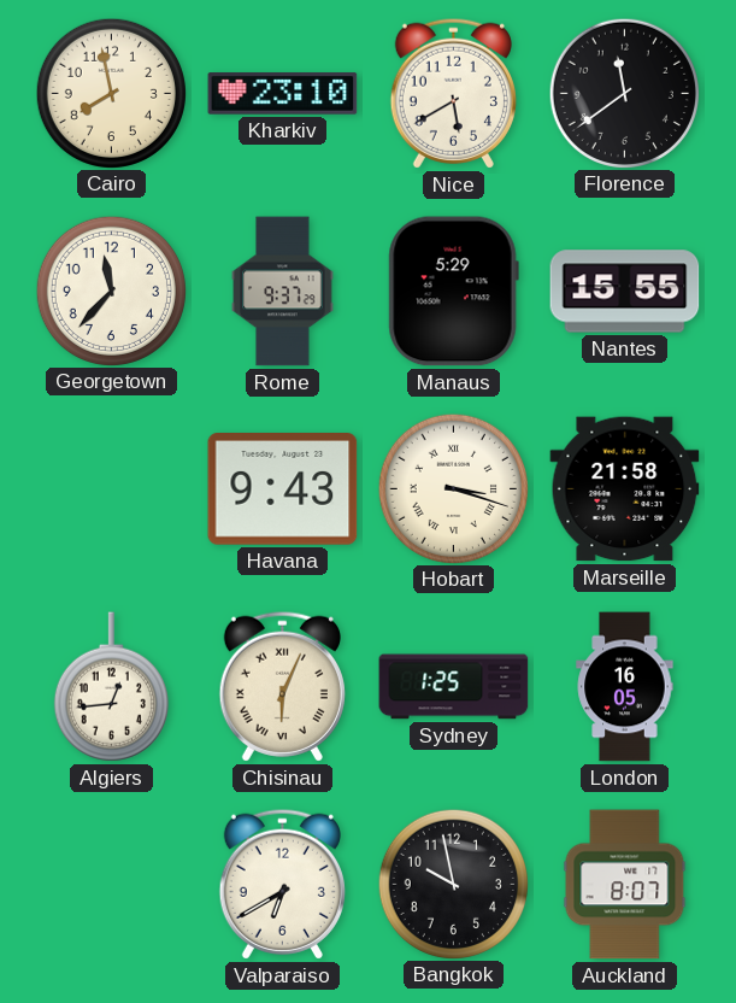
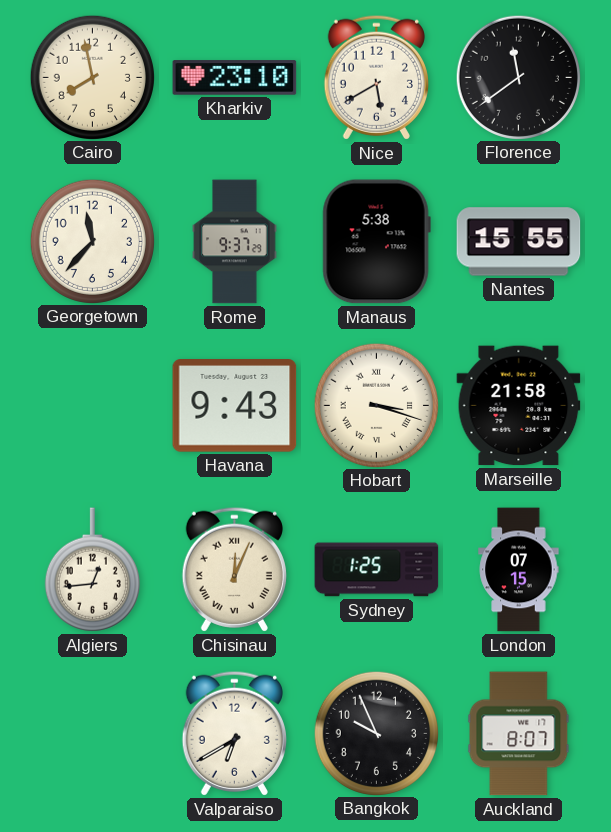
Manaus: 5:29 -> 5:38 (376, 242)
Chisinau: 6:04 -> 12:04 (234, 569)
London: 16:05 -> 07:15 (519, 570)
Bangkok: 9:58 -> 9:56 (376, 733)
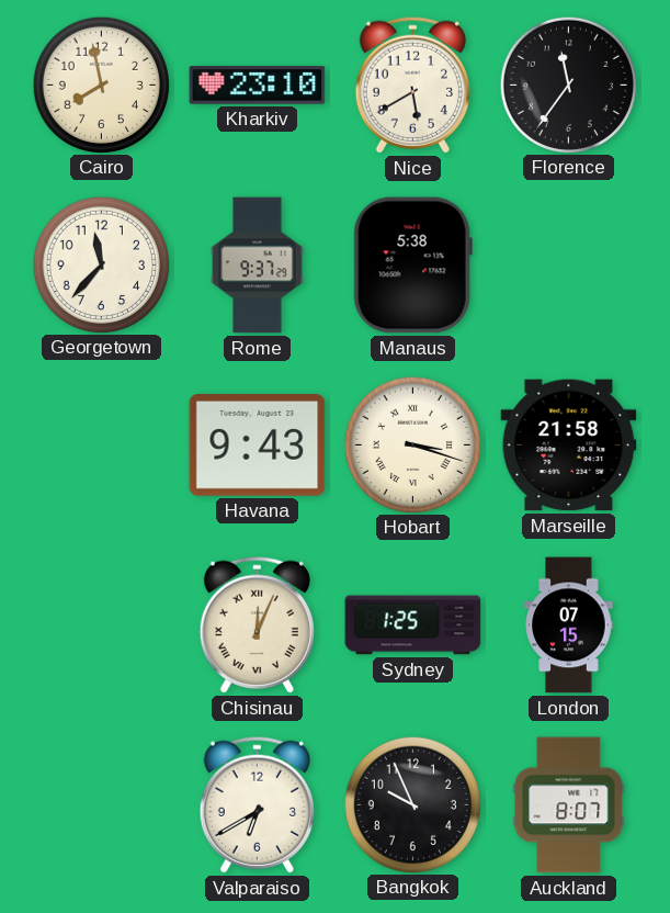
Florence: 11:39 -> 11:36 (568, 84)
Nantes: 15:55 -> none (519, 242)
Algiers: 12:44 -> none (92, 570)
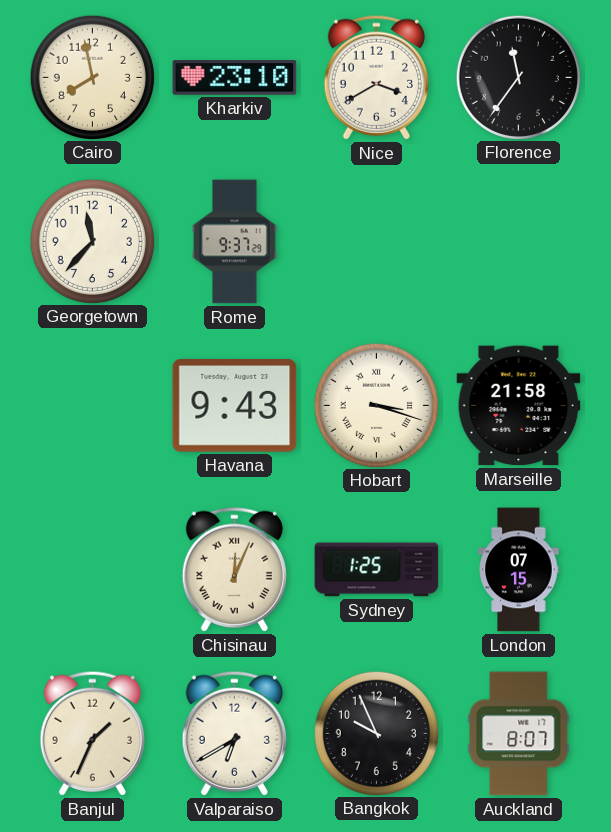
Nice: 5:40 -> 3:40 (376, 77)
Manaus: 5:38 -> none (412, 266)
Banjul: none -> 1:34 (92, 733)
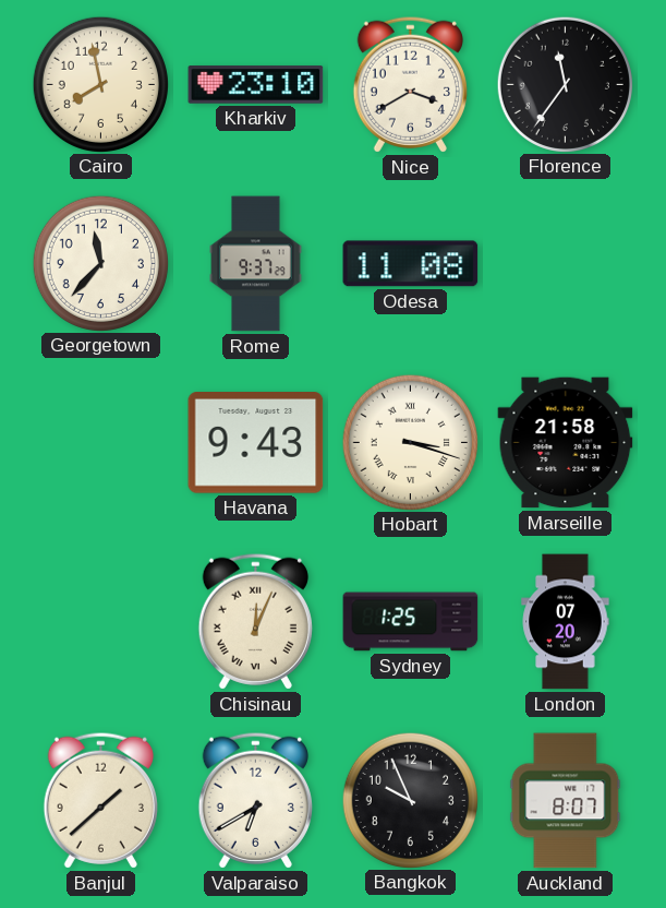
Odesa: none -> 11:08 (411, 264)
London: 07:15 -> 07:20 (566, 622)
Banjul: 1:34 -> 1:38 (100, 800)
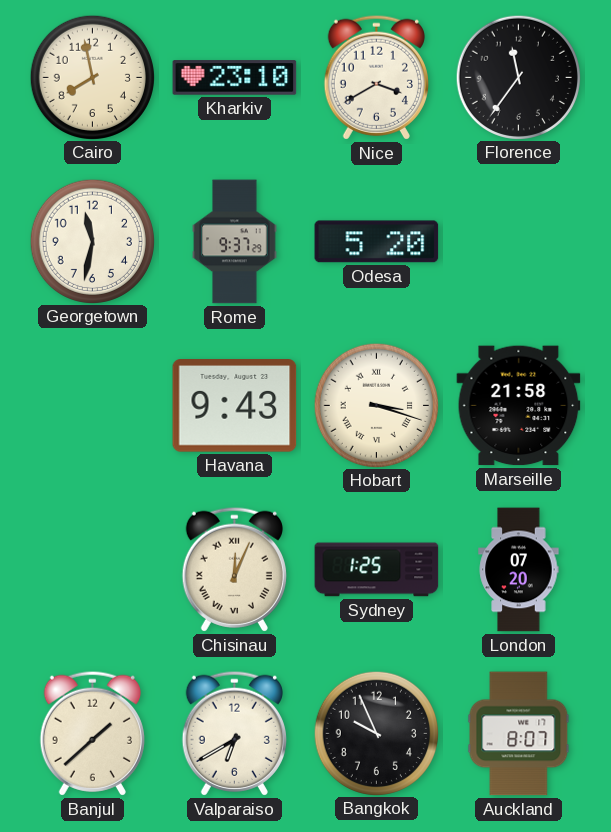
Georgetown: 11:37 -> 11:32 (92, 241)
Odesa: 11:08 -> 5:20 (377, 242)
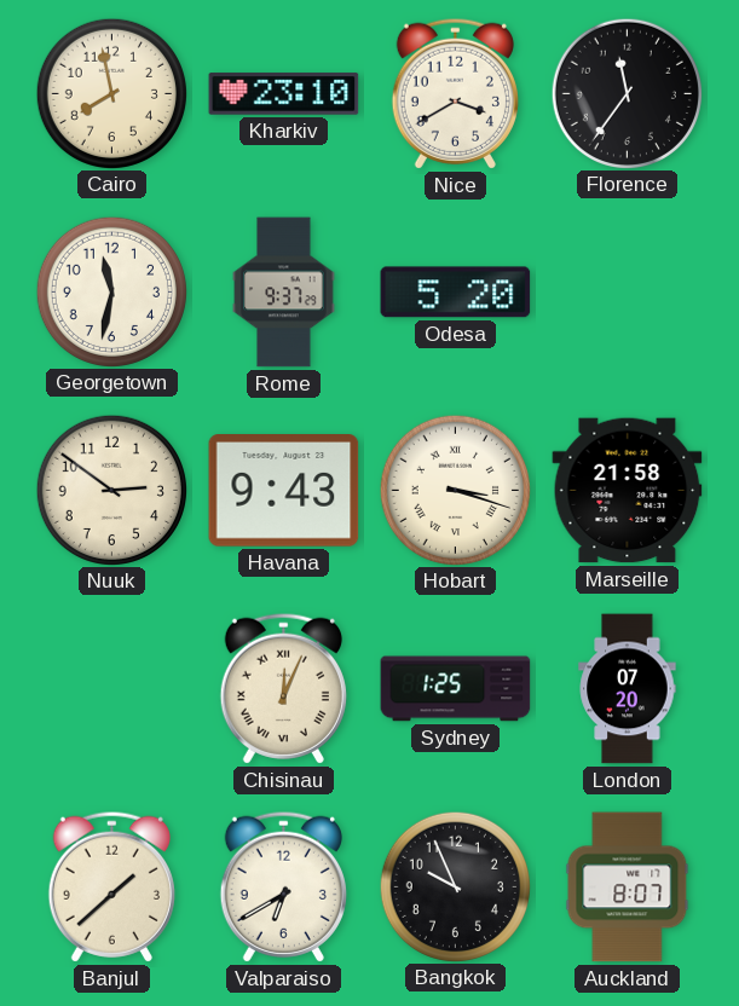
Nuuk: none -> 2:51 (111, 490)
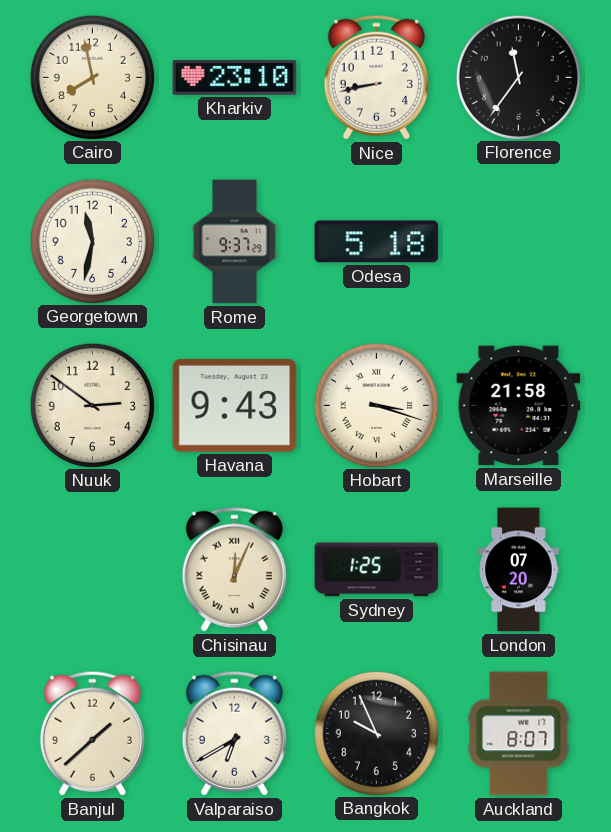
Nice: 3:40 -> 8:43 (376, 77)
Odesa: 5:20 -> 5:18 (377, 242)
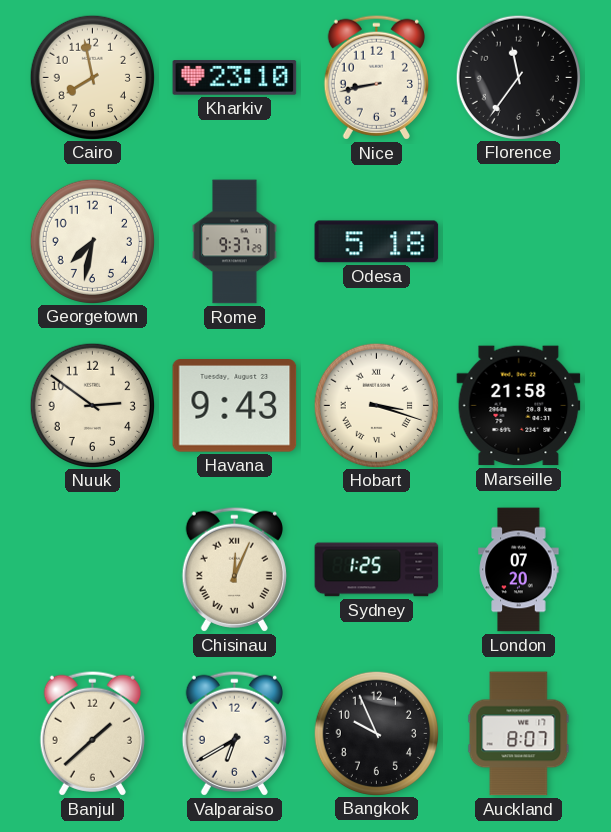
Georgetown: 11:32 -> 7:32 (92, 241)
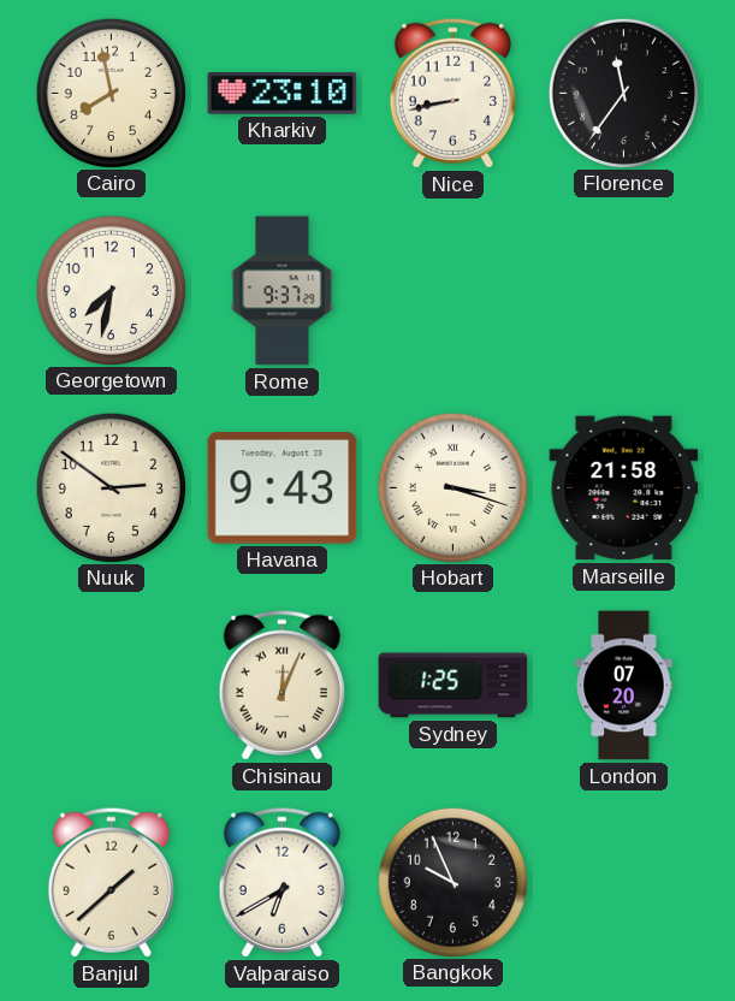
Odesa: 5:18 -> none (377, 242)
Auckland: 8:07 -> none (519, 734)
